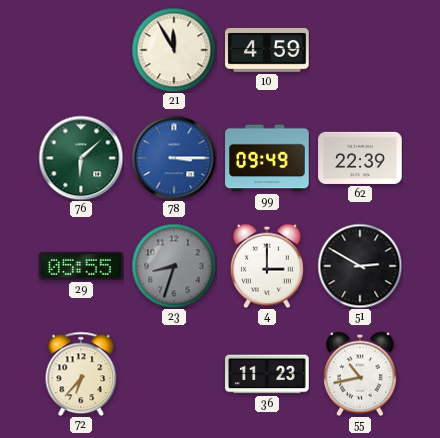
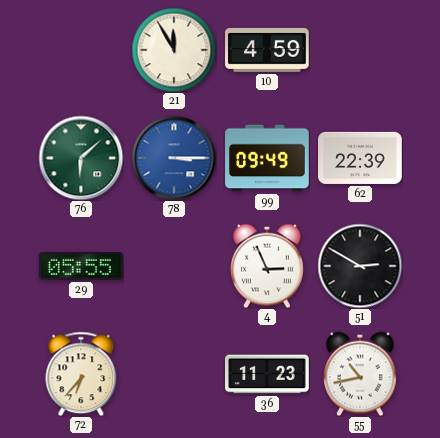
23: 8:33 -> none (174, 266)
4: 3:00 -> 2:56 (268, 266)
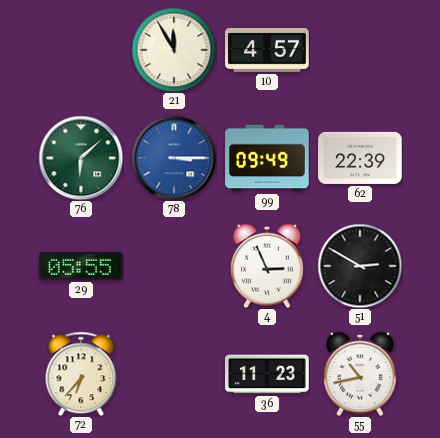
10: 4:59 -> 4:57 (267, 50)
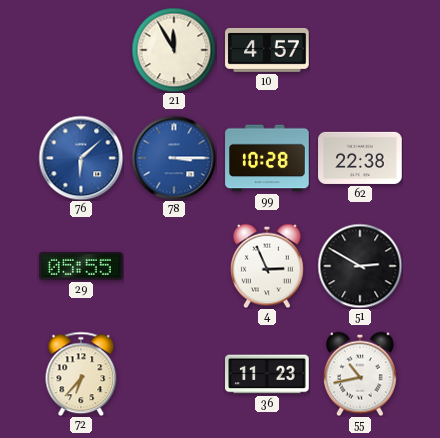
76 dial: green -> blue (81, 158)
99: 09:49 -> 10:28 (267, 158)
62: 22:39 -> 22:38 (360, 158)
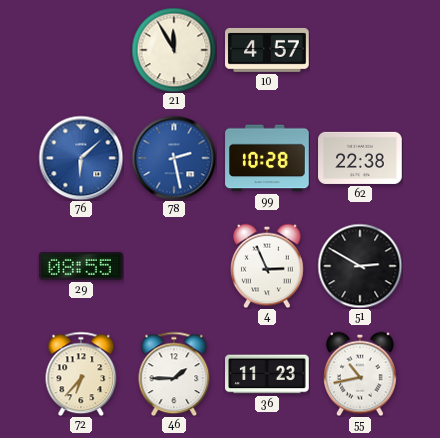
78: 3:15 -> 2:28 (174, 158)
29: 05:55 -> 08:55 (82, 266)
46: none -> 1:45 (174, 374)
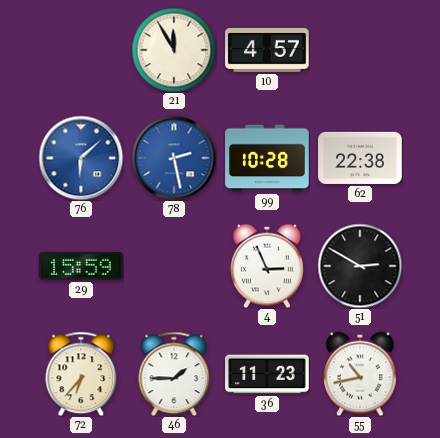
29: 08:55 -> 15:59 (82, 266)
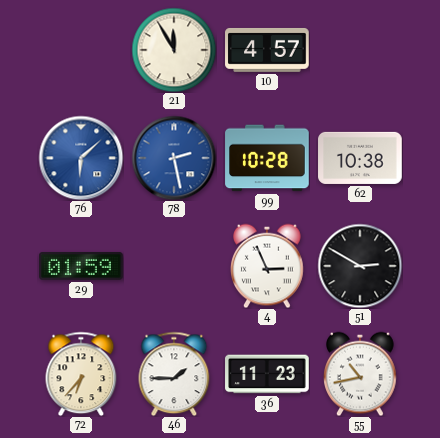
62: 22:38 -> 10:38 (360, 158)
29: 15:59 -> 01:59 (82, 266)
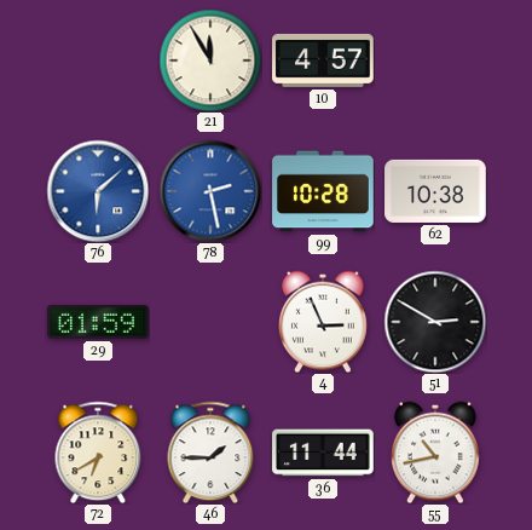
72: 6:37 -> 6:40 (98, 453)
36: 11:23 -> 11:44 (323, 453)
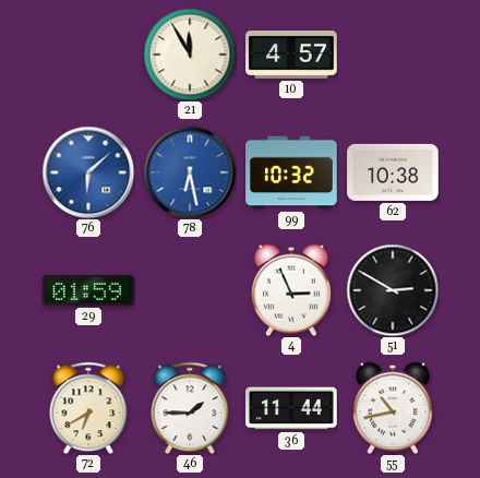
78: 2:28 -> 6:28 (190, 172)
99: 10:28 -> 10:32 (291, 172)
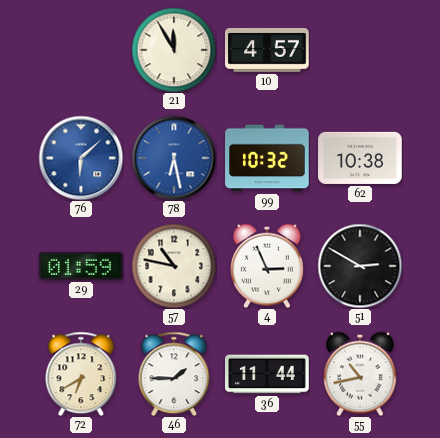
57: none -> 10:47 (174, 266)
